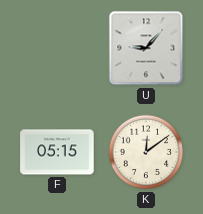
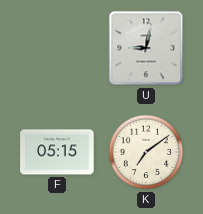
U: 9:07 -> 9:02 (146, 48)
K: 12:09 -> 7:09 (146, 152)
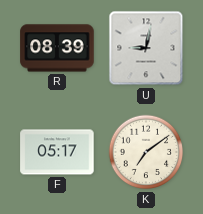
R: none -> 08:39 (57, 48)
F: 05:15 -> 05:17 (57, 152)
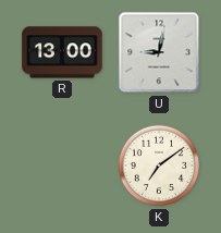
R: 08:39 -> 13:00 (62, 52)
F: 05:17 -> none (57, 152)
